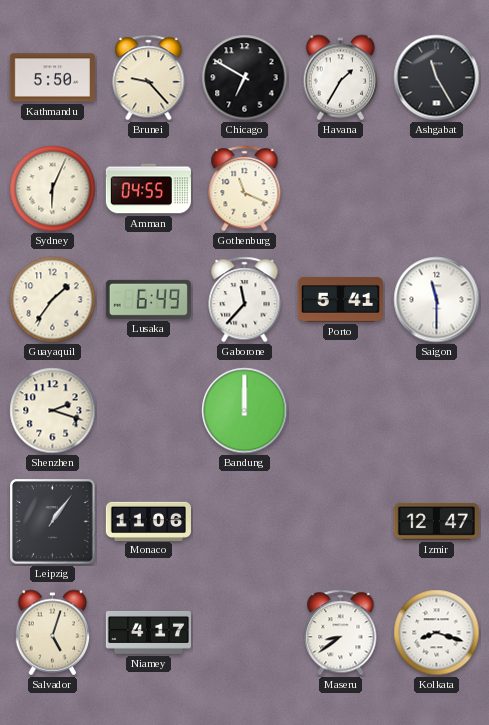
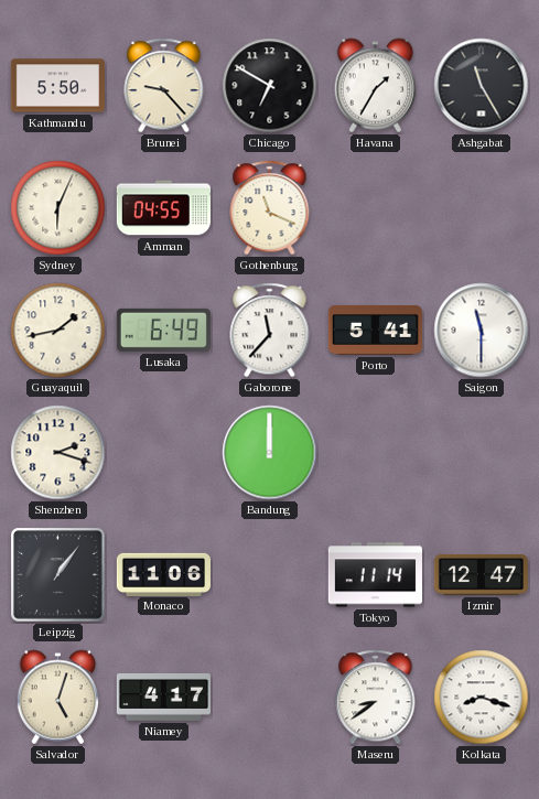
Guayaquil: 1:36 -> 1:43 (58, 331)
Tokyo: none -> 11:14 (375, 575)
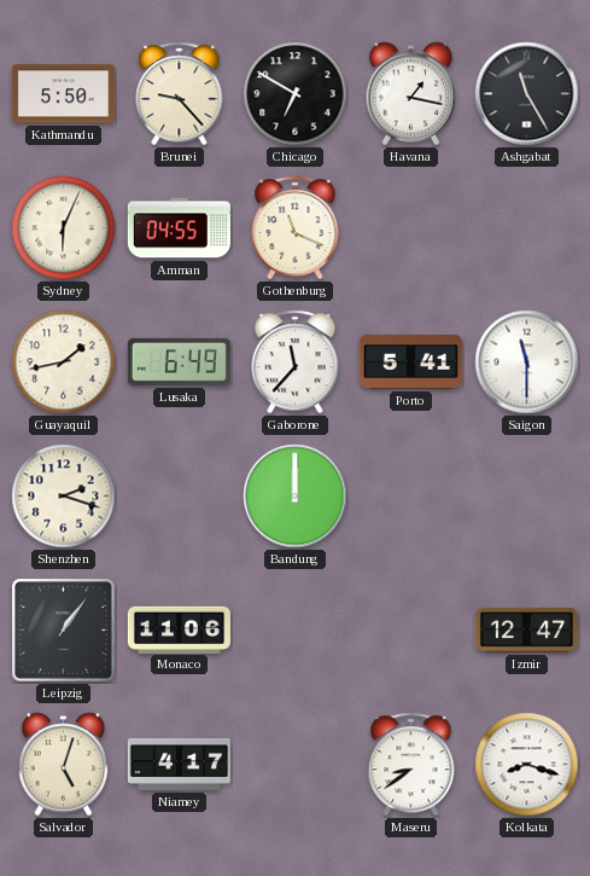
Havana: 1:35 -> 1:17 (411, 94)
Tokyo: 11:14 -> none (375, 575)
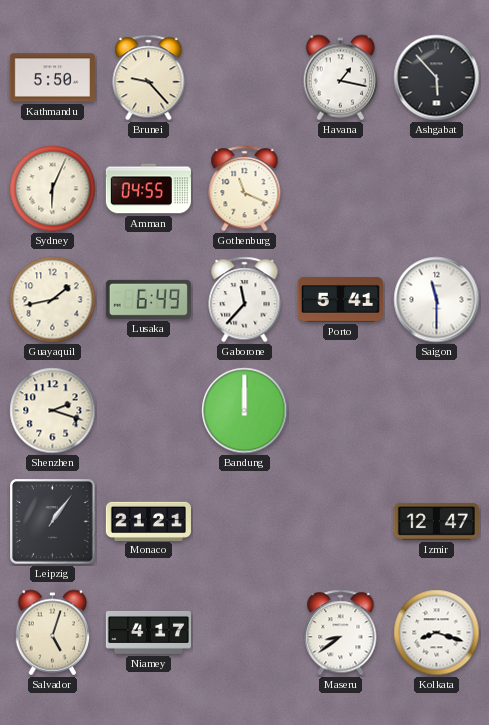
Chicago: 6:50 -> none (296, 94)
Ashgabat: 11:25 -> 5:53 (437, 78)
Monaco: 11:06 -> 21:21 (148, 521)
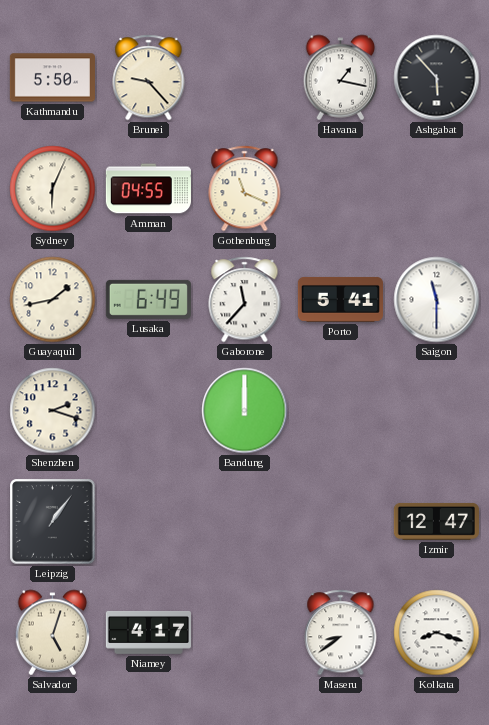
Monaco: 21:21 -> none (148, 521)
